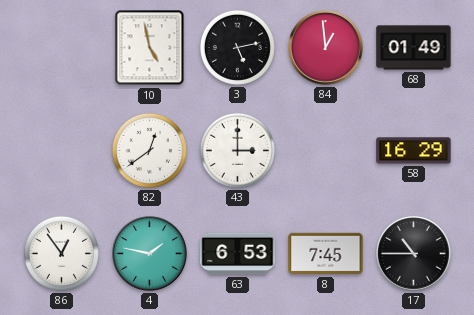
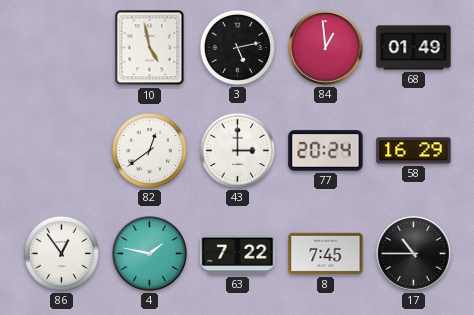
77: none -> 20:24 (326, 151)
63: 6:53 -> 7:22 (238, 254)
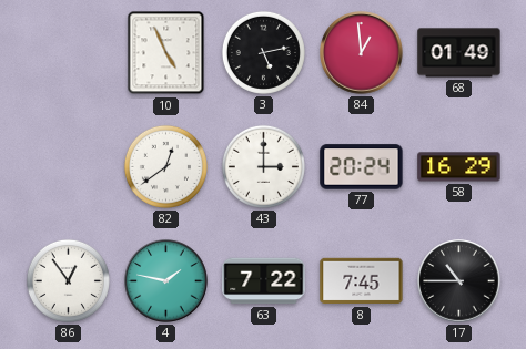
10: 4:58 -> 4:56 (166, 53)
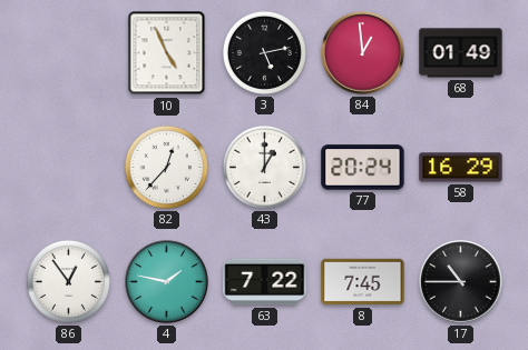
82: 12:39 -> 12:37 (166, 167)
43: 3:00 -> 1:00 (264, 167)
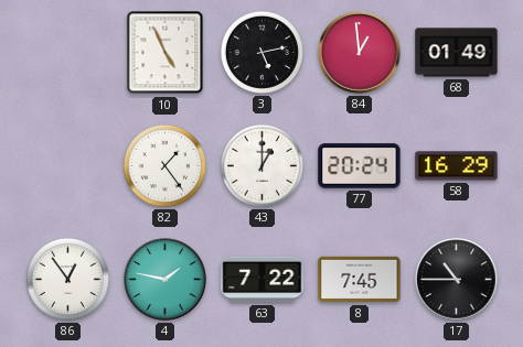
82: 12:37 -> 1:24 (164, 165)
